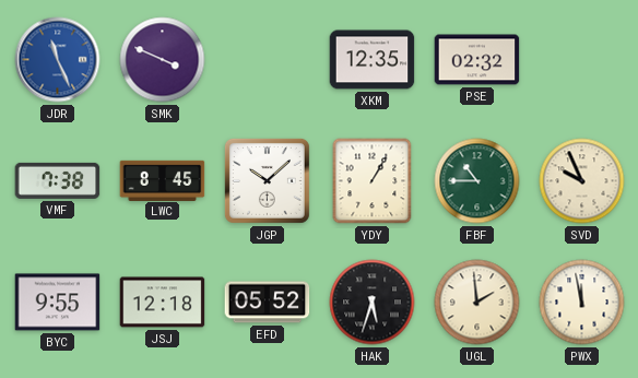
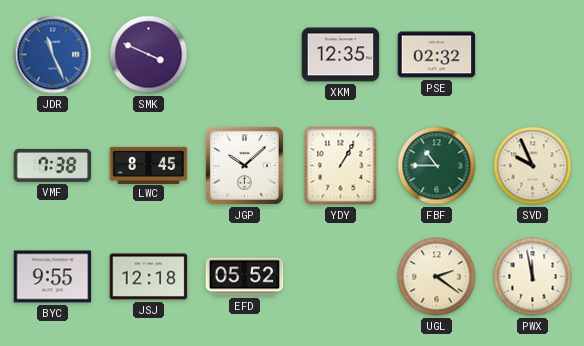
HAK: 5:33 -> none (373, 303)
UGL: 1:59 -> 2:21 (437, 277)
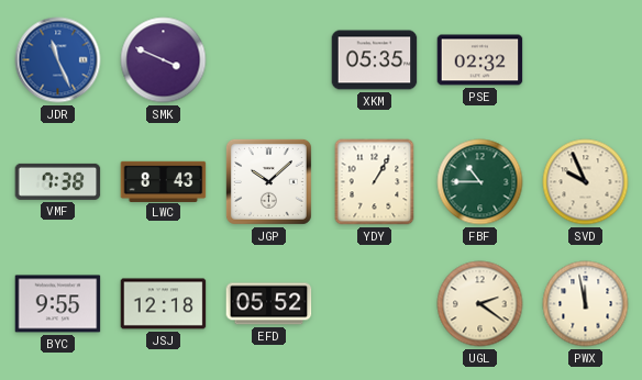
XKM: 12:35 -> 05:35 (375, 60)
LWC: 8:45 -> 8:43 (164, 181)
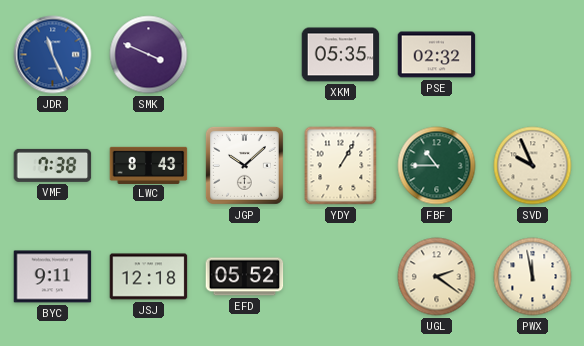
BYC: 9:55 -> 9:11 (53, 277)
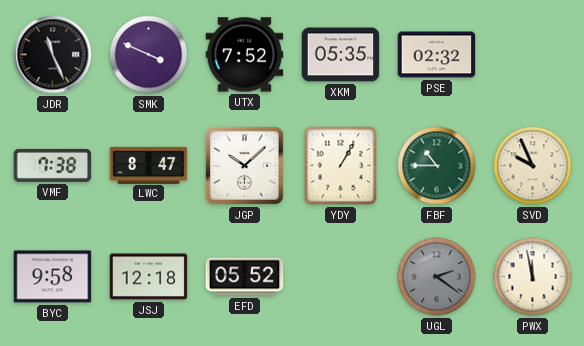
JDR dial: blue -> black (53, 55)
UTX: none -> 7:52 (245, 55)
LWC: 8:43 -> 8:47 (149, 165)
BYC: 9:11 -> 9:58 (53, 277)
UGL dial: cream -> grey (437, 277)
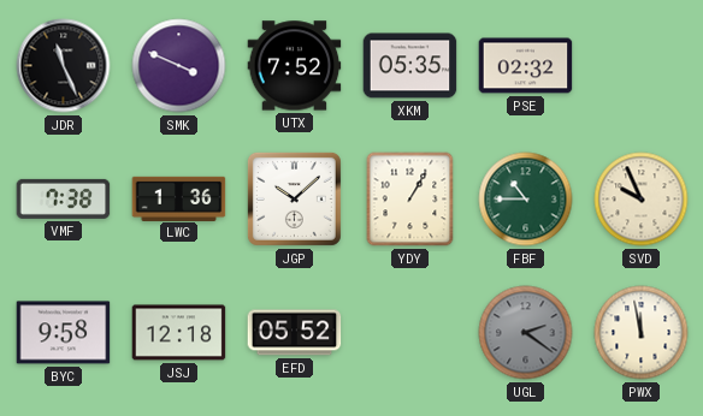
LWC: 8:47 -> 1:36 (179, 198)
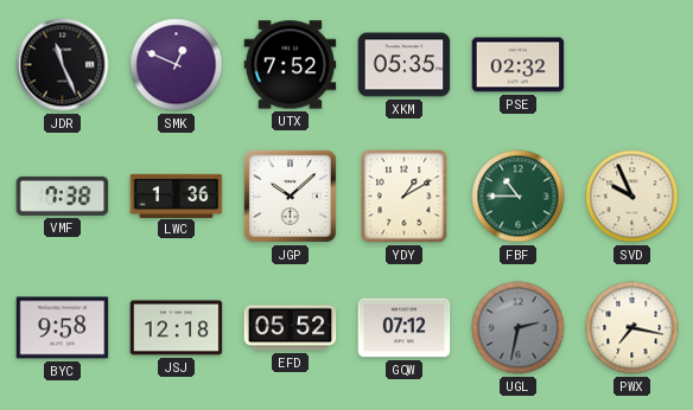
SMK: 3:49 -> 12:49 (177, 65)
YDY: 1:05 -> 1:10 (405, 197)
GQW: none -> 07:12 (405, 328)
UGL: 2:21 -> 2:32 (519, 328)
PWX: 11:58 -> 7:17 (632, 328)
